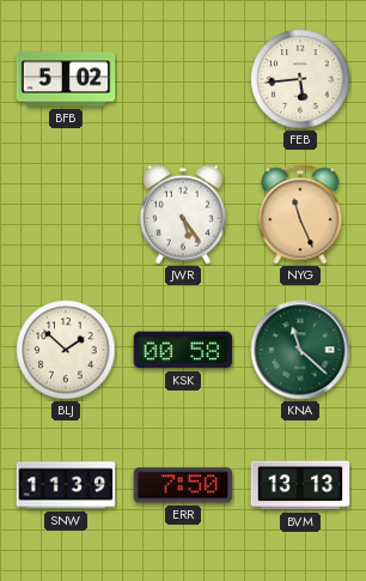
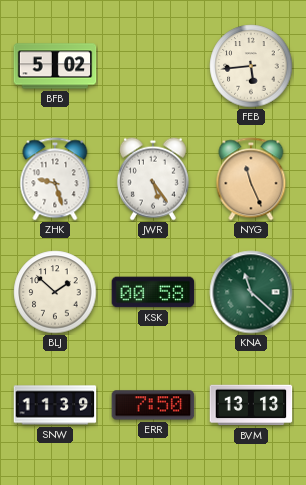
ZHK: none -> 9:27 (55, 179)
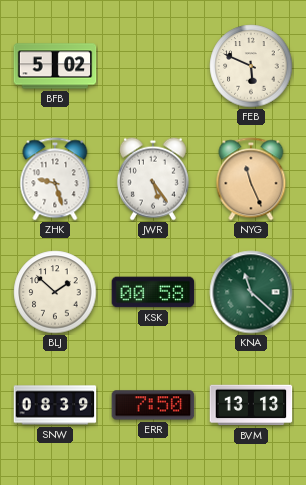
FEB: 5:44 -> 5:49 (251, 66)
SNW: 11:39 -> 08:39 (55, 405)
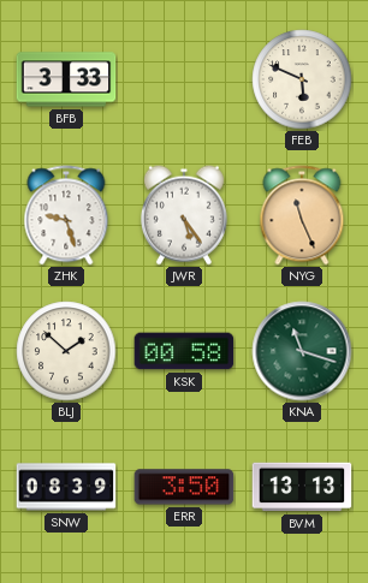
BFB: 5:02 -> 3:33 (66, 79)
KNA: 11:22 -> 11:18 (302, 351)
ERR: 7:50 -> 3:50 (184, 487)
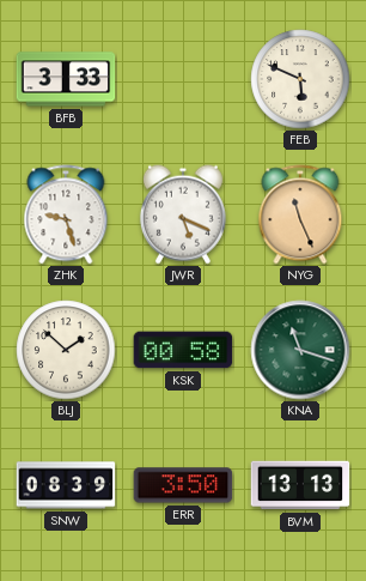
JWR: 5:24 -> 5:19 (183, 214)
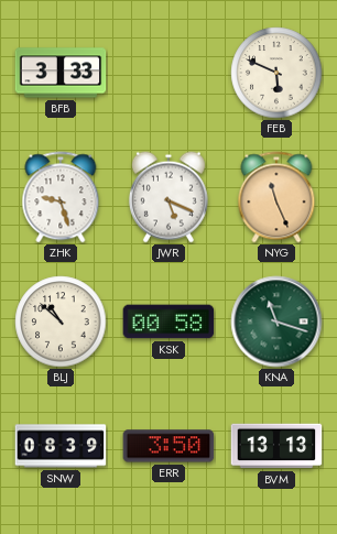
BLJ: 1:52 -> 10:52 (61, 322)
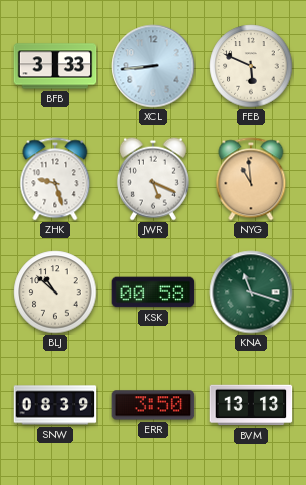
XCL: none -> 8:44 (153, 66)
NYG: 11:26 -> 10:59 (251, 179)
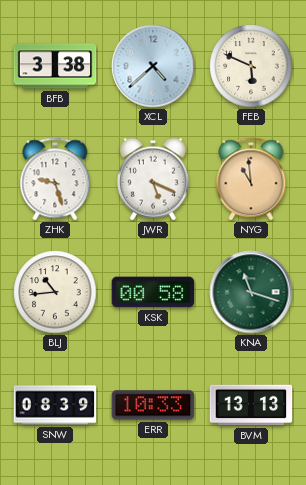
BFB: 3:33 -> 3:38 (55, 66)
XCL: 8:44 -> 4:38 (153, 66)
BLJ: 10:52 -> 10:44 (55, 292)
ERR: 3:50 -> 10:33 (153, 405)
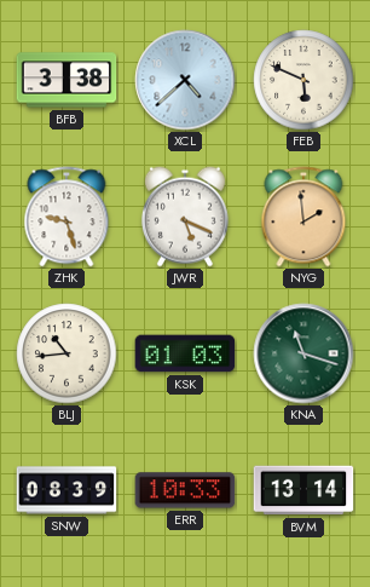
NYG: 10:59 -> 1:59 (303, 217)
KSK: 00:58 -> 01:03 (185, 353)
BVM: 13:13 -> 13:14 (303, 490)
